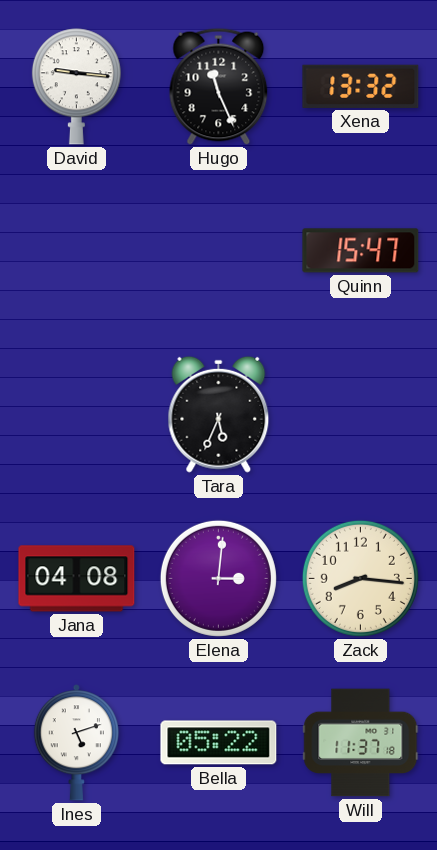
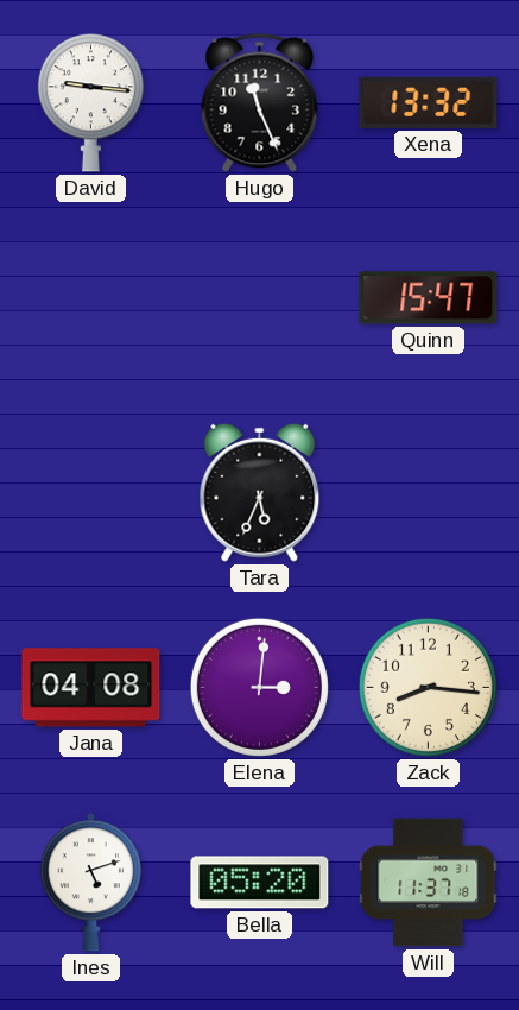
Bella: 05:22 -> 05:20 (260, 883)
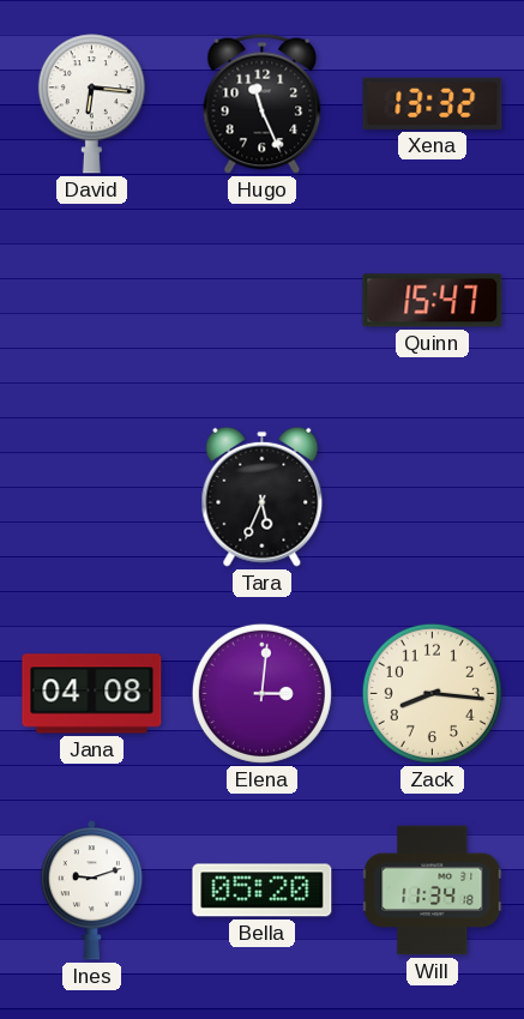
David: 9:16 -> 6:16 (91, 104)
Ines: 5:12 -> 9:12 (91, 891)
Will: 11:37 -> 11:34 (433, 891)
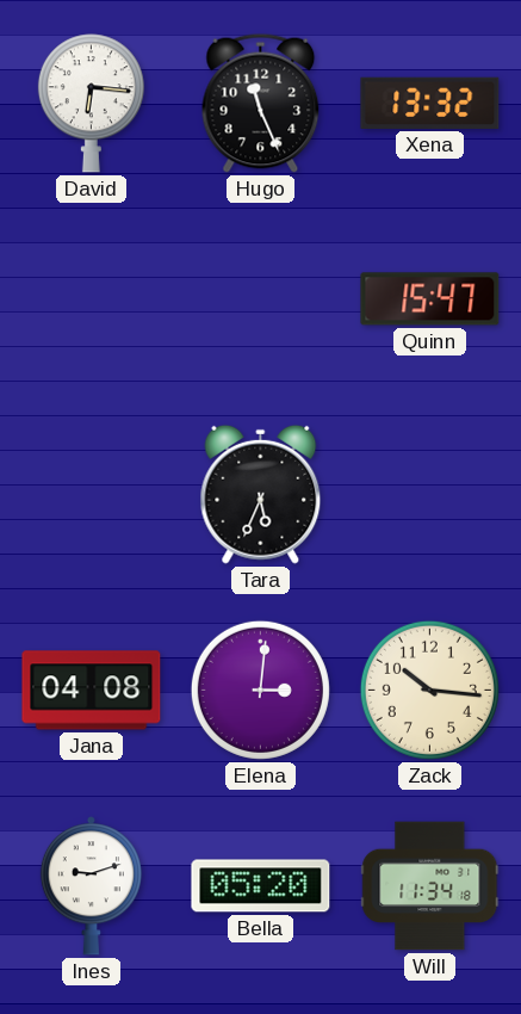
Zack: 8:16 -> 10:16 (429, 690)
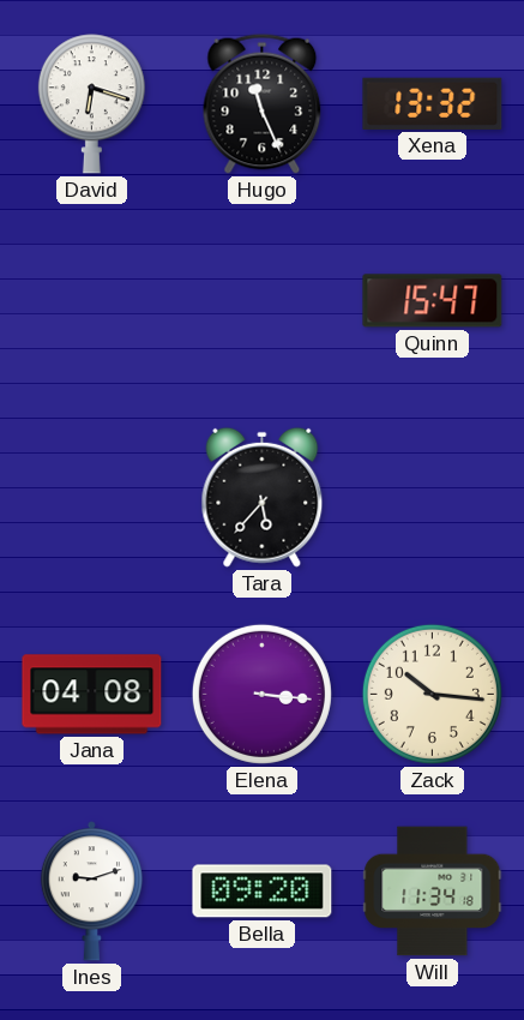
David: 6:16 -> 6:18 (91, 104)
Tara: 5:34 -> 5:37 (263, 497)
Elena: 3:01 -> 3:16 (261, 694)
Bella: 05:20 -> 09:20 (263, 892)
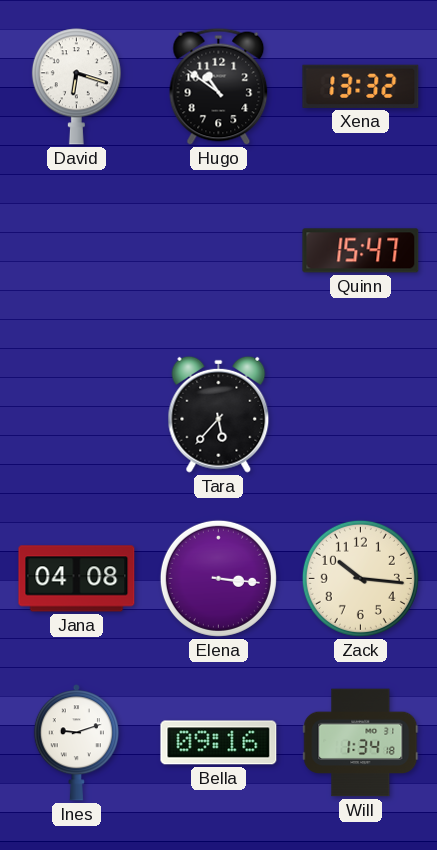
Hugo: 11:26 -> 10:51 (219, 86)
Bella: 09:20 -> 09:16 (219, 743)
Will: 11:34 -> 1:34 (361, 743)
